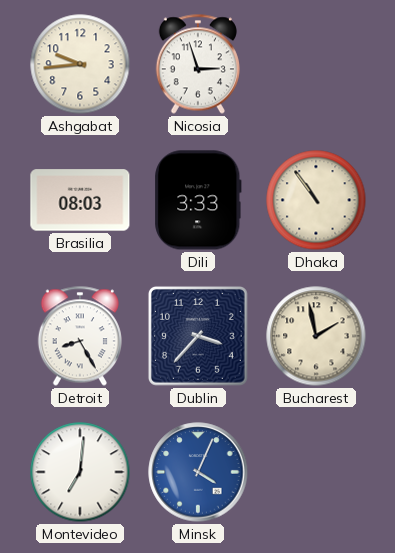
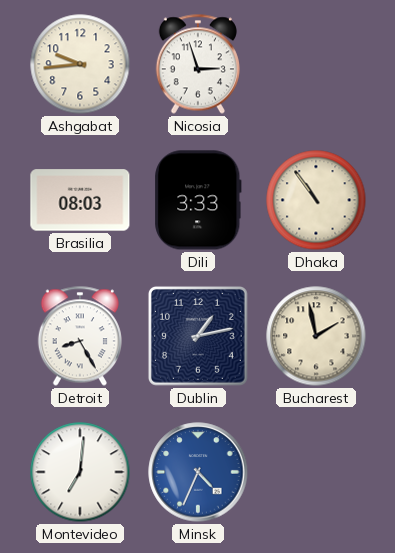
Dublin: 3:37 -> 1:13 (198, 336)
Minsk: 4:04 -> 4:34 (198, 472)
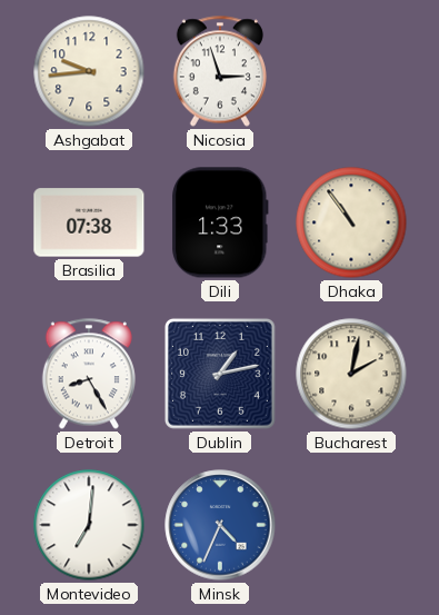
Brasilia: 08:03 -> 07:38 (89, 222)
Dili: 3:33 -> 1:33 (220, 222)
Bucharest: 1:58 -> 2:02 (351, 374)
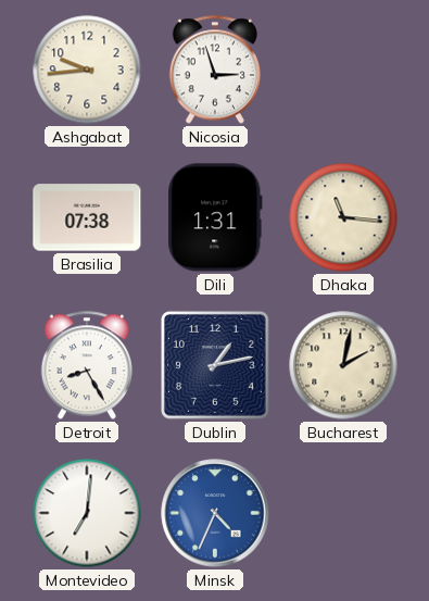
Dili: 1:33 -> 1:31 (215, 217)
Dhaka: 10:54 -> 11:16 (343, 217)
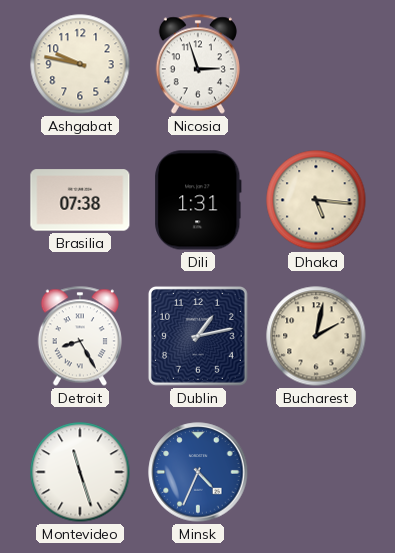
Ashgabat: 9:44 -> 9:47 (80, 64)
Dhaka: 11:16 -> 5:16 (316, 200)
Montevideo: 7:01 -> 11:27 (80, 472)
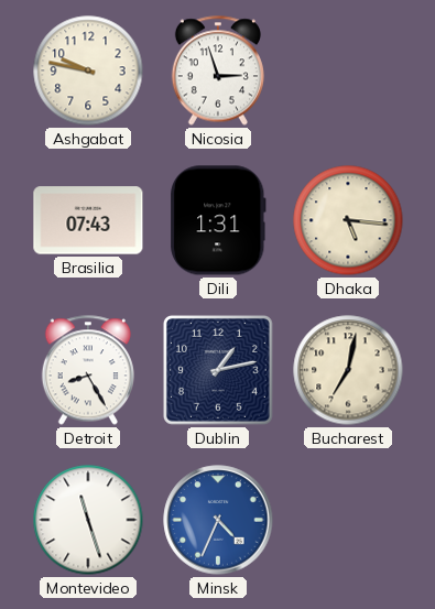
Brasilia: 07:38 -> 07:43 (88, 220)
Bucharest: 2:02 -> 7:02 (348, 370)
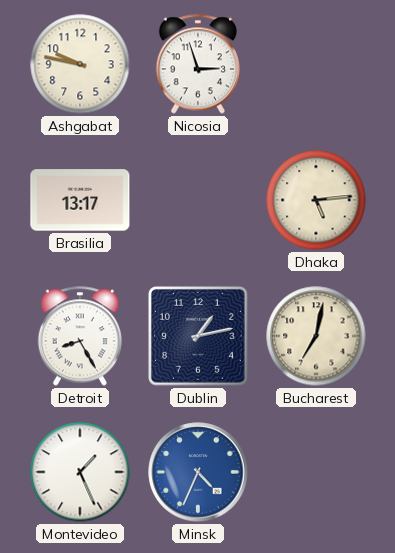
Brasilia: 07:43 -> 13:17 (80, 200)
Dili: 1:31 -> none (218, 220)
Dhaka: 5:16 -> 5:14 (316, 200)
Montevideo: 11:27 -> 1:26 (80, 472)
